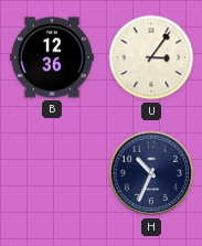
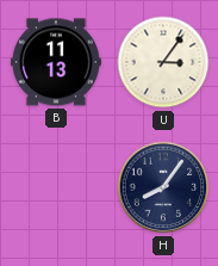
B: 12:36 -> 11:13 (56, 62)
H: 10:34 -> 8:06 (163, 187)
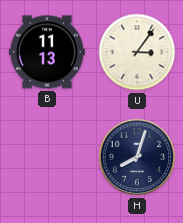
H: 8:06 -> 8:03 (137, 157)
